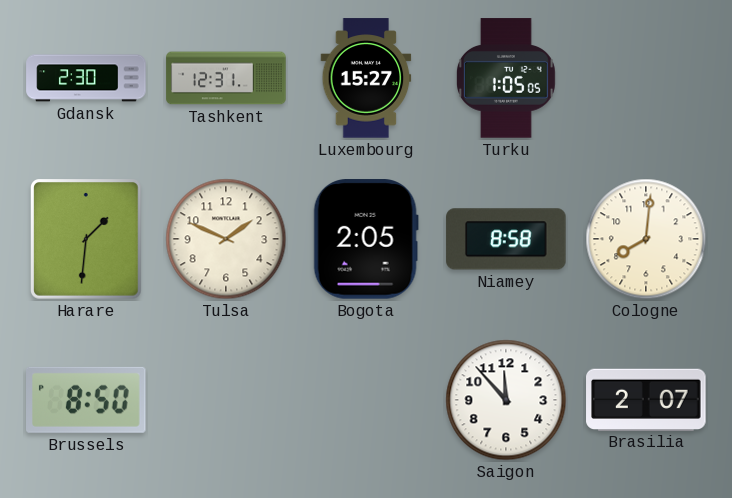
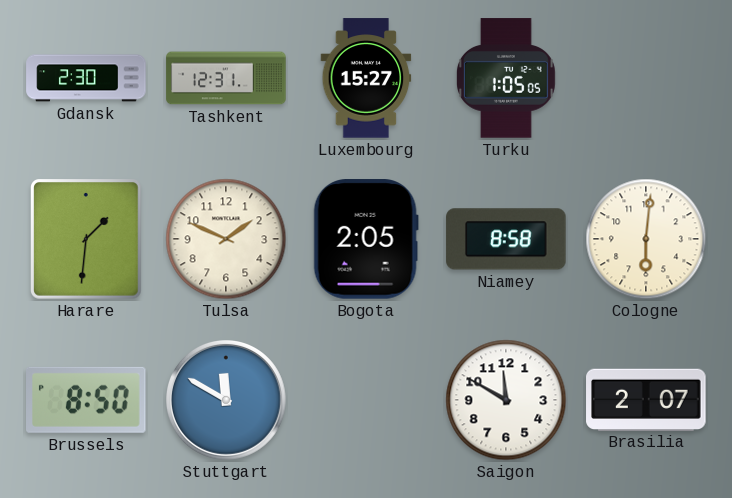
Cologne: 8:01 -> 6:01 (646, 239)
Stuttgart: none -> 11:50 (227, 401)
Saigon: 11:53 -> 11:50 (506, 400)
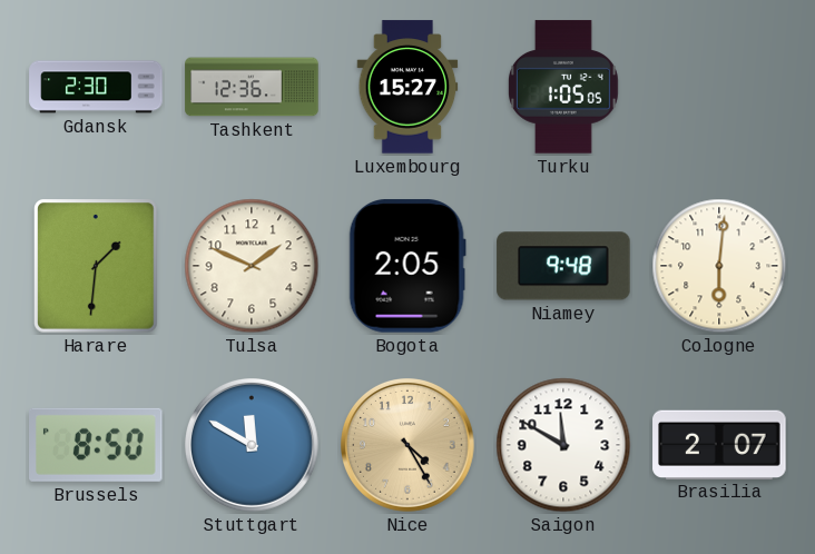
Tashkent: 12:31 -> 12:36 (252, 87)
Niamey: 8:58 -> 9:48 (563, 266)
Nice: none -> 4:25 (409, 446)
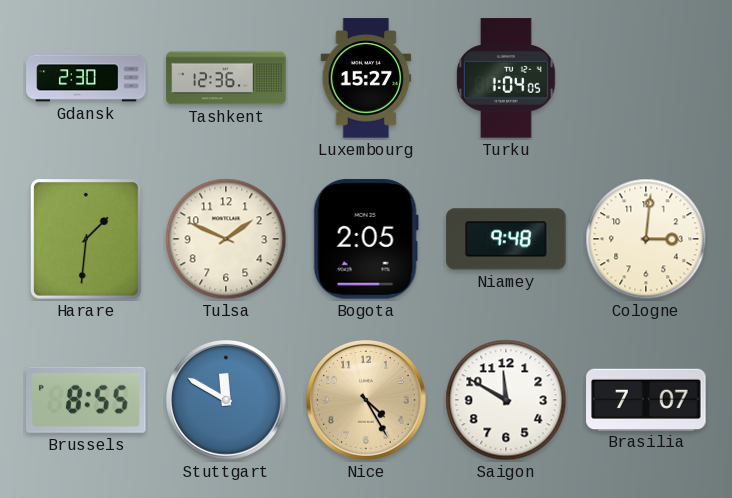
Turku: 1:05 -> 1:04 (507, 78)
Cologne: 6:01 -> 3:01 (646, 239)
Brussels: 8:50 -> 8:55 (87, 400)
Brasilia: 2:07 -> 7:07 (646, 399)
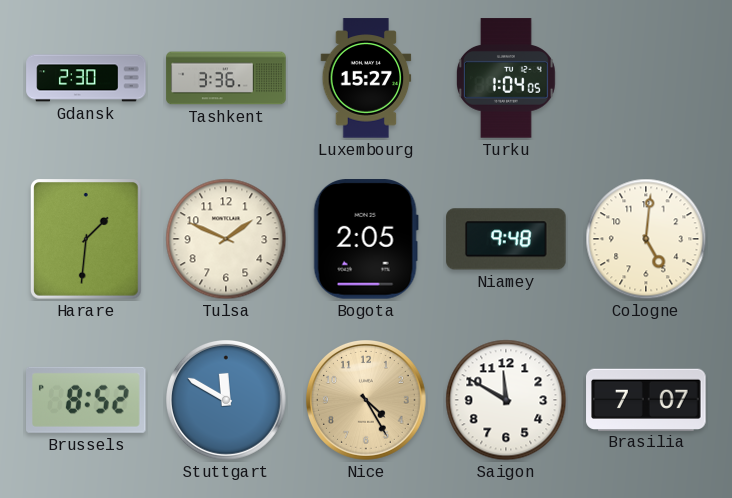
Tashkent: 12:36 -> 3:36 (226, 78)
Cologne: 3:01 -> 5:01 (646, 239)
Brussels: 8:55 -> 8:52 (87, 400)
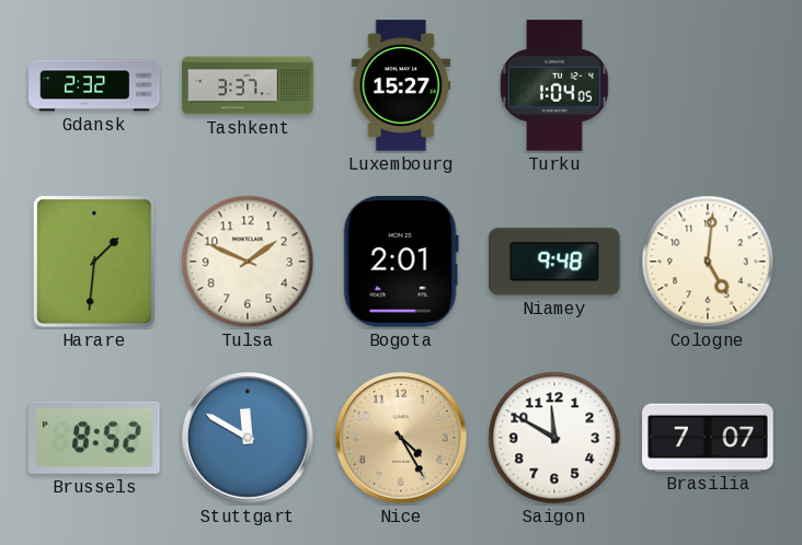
Gdansk: 2:30 -> 2:32 (94, 85)
Tashkent: 3:36 -> 3:37 (248, 85)
Bogota: 2:05 -> 2:01 (401, 262)
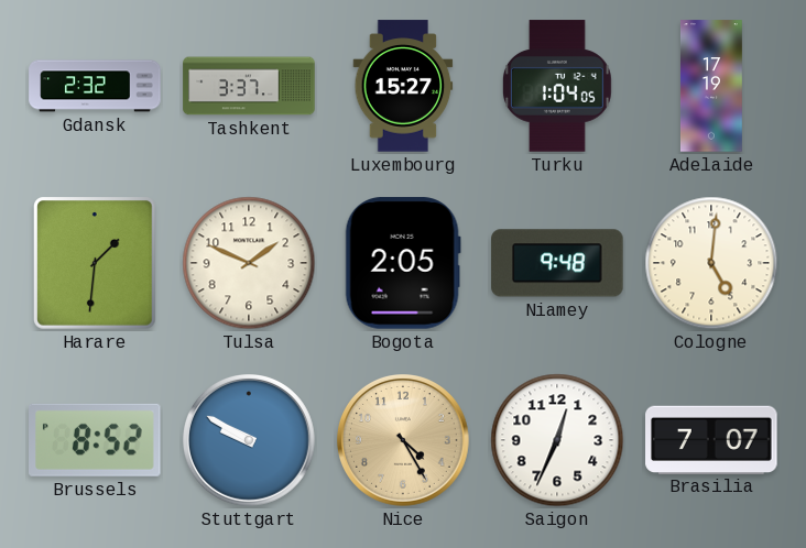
Adelaide: none -> 17:19 (711, 86)
Bogota: 2:01 -> 2:05 (403, 263)
Stuttgart: 11:50 -> 9:50 (250, 441)
Saigon: 11:50 -> 12:34 (557, 440)
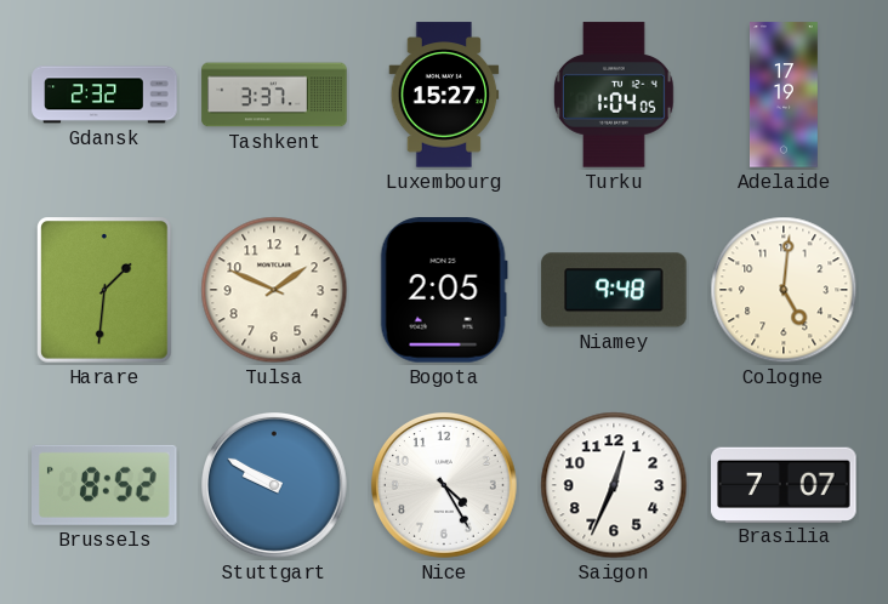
Nice dial: champagne -> white (445, 486)
